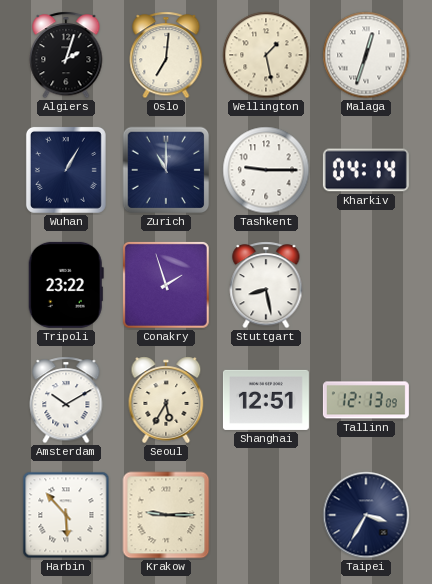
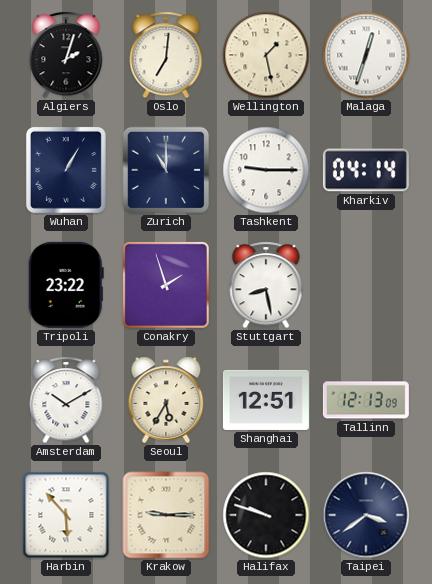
Halifax: none -> 9:48 (266, 515)
Taipei: 3:35 -> 3:39 (366, 515)
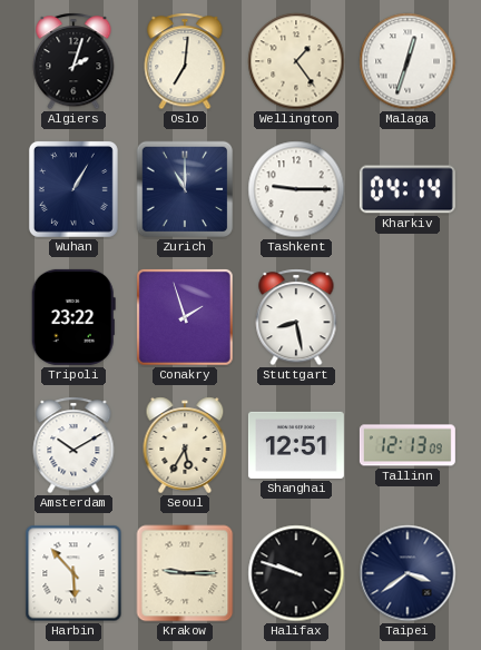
Wellington: 1:28 -> 1:24 (296, 61)
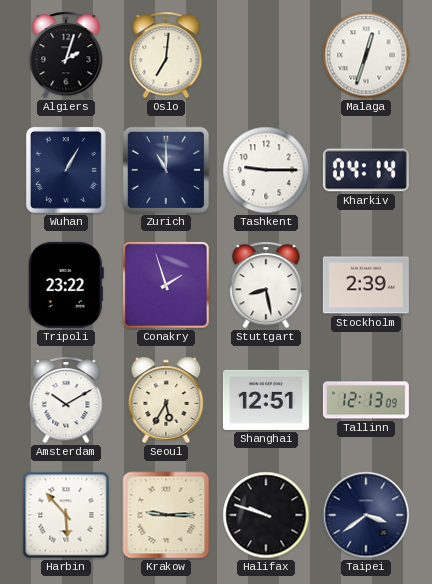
Wellington: 1:24 -> none (296, 61)
Stockholm: none -> 2:39 (366, 285)
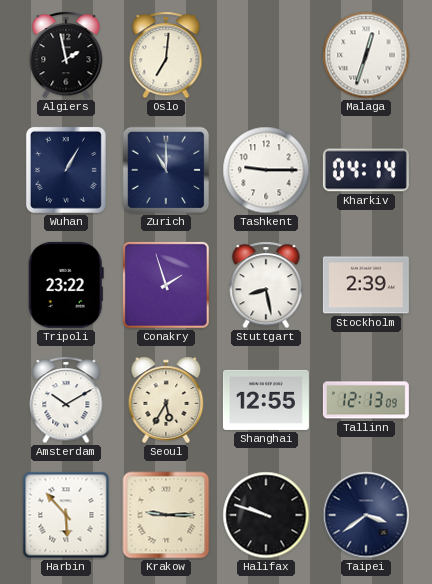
Algiers: 2:03 -> 1:58 (66, 55)
Shanghai: 12:51 -> 12:55 (266, 400)
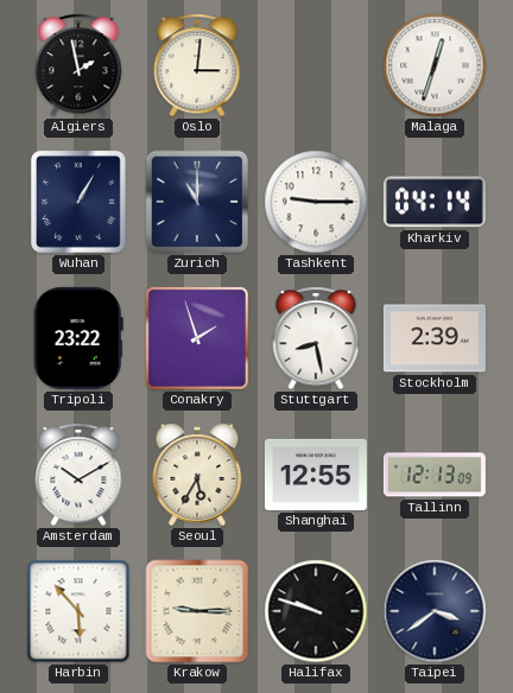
Oslo: 7:01 -> 3:01 (197, 65)
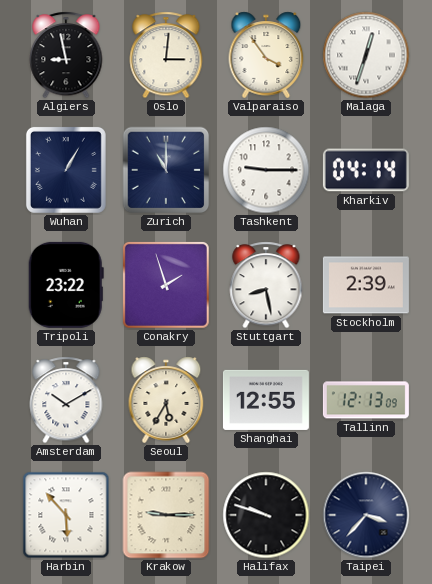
Algiers: 1:58 -> 8:58 (66, 55)
Valparaiso: none -> 3:54 (266, 55)
Taipei: 3:39 -> 3:37 (366, 515)
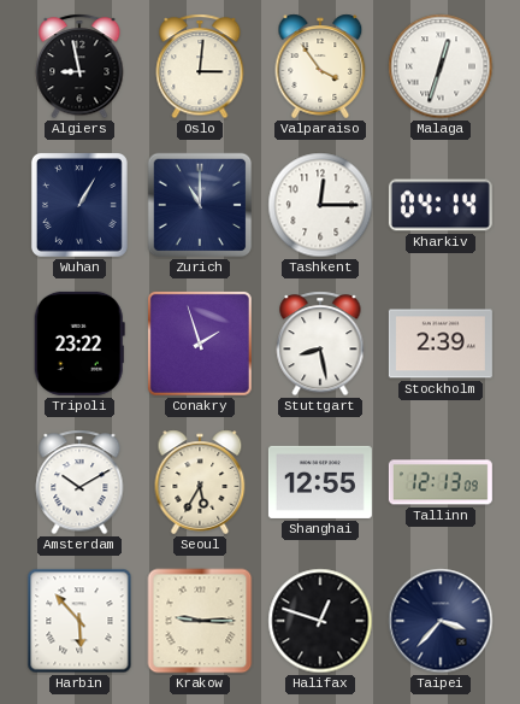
Tashkent: 9:15 -> 12:15 (320, 205)
Halifax: 9:48 -> 12:48 (320, 621)
